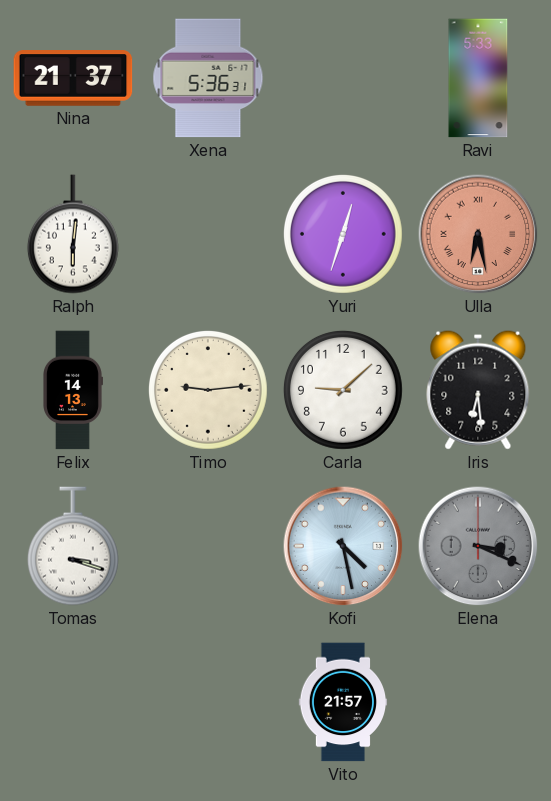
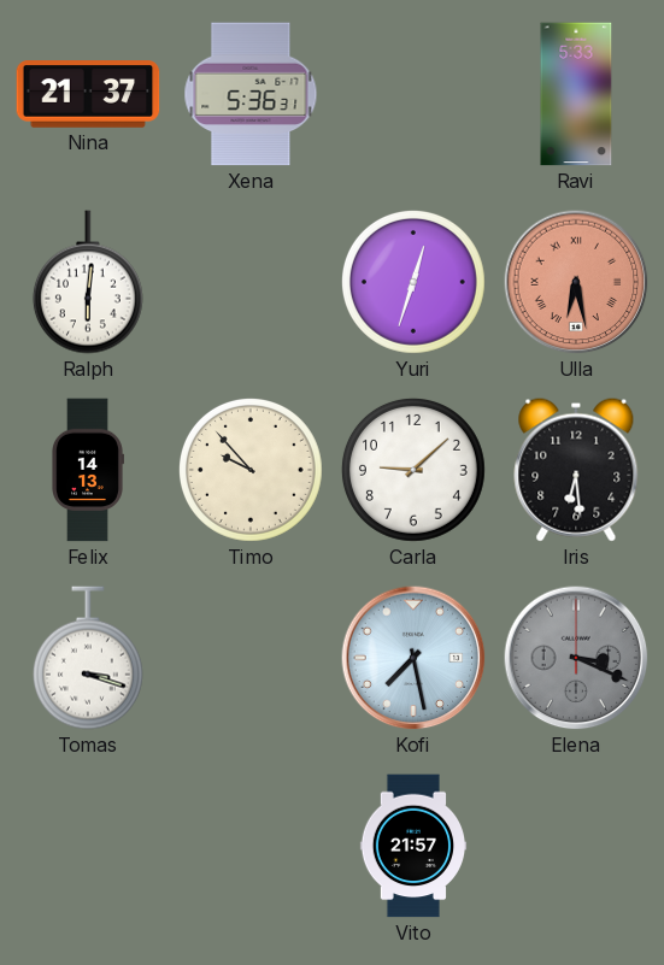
Timo: 9:14 -> 9:53 (251, 470)
Kofi: 4:28 -> 7:28 (413, 658)
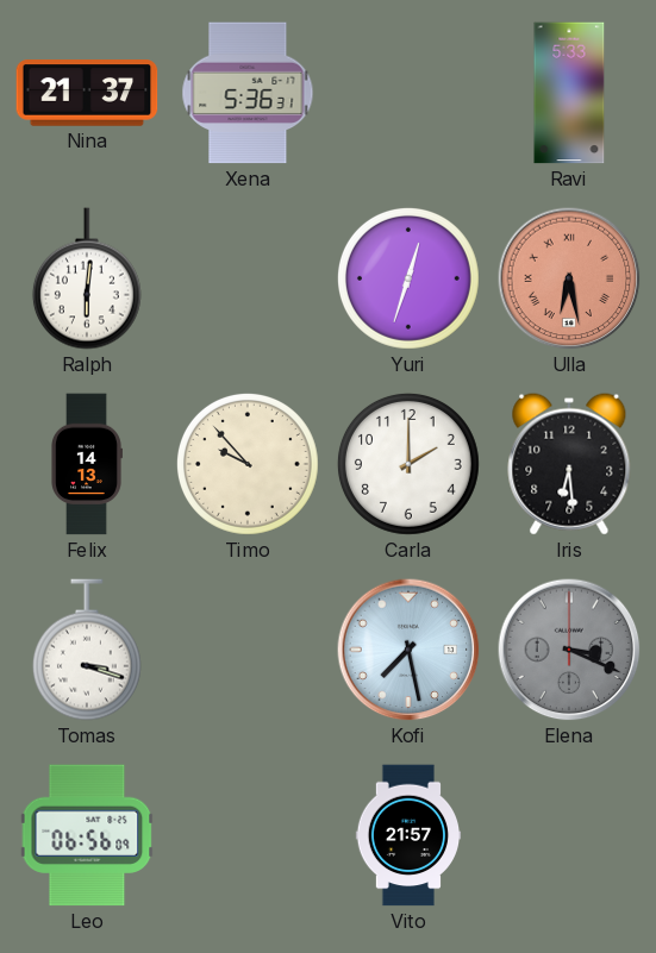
Carla: 9:08 -> 2:00 (408, 464)
Leo: none -> 06:56 (87, 835)
